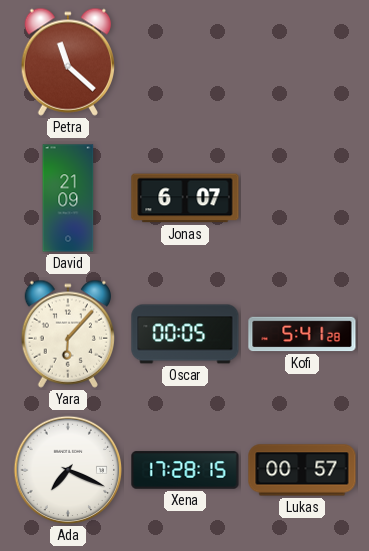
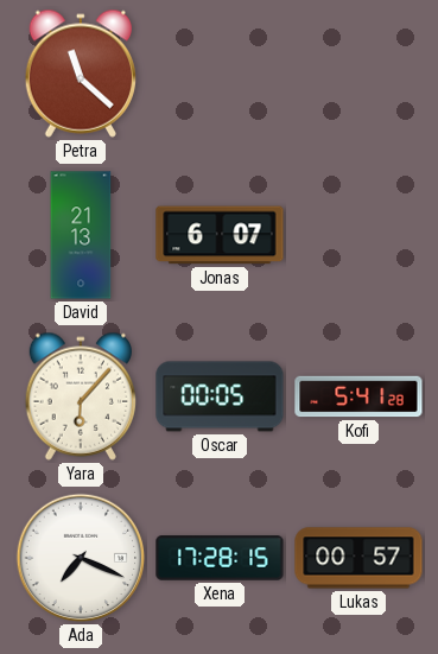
David: 21:09 -> 21:13 (81, 235)
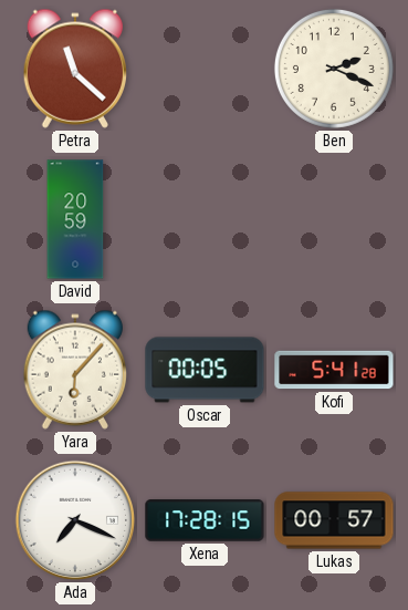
Ben: none -> 2:19 (334, 69)
David: 21:13 -> 20:59 (75, 219)
Jonas: 6:07 -> none (220, 235)
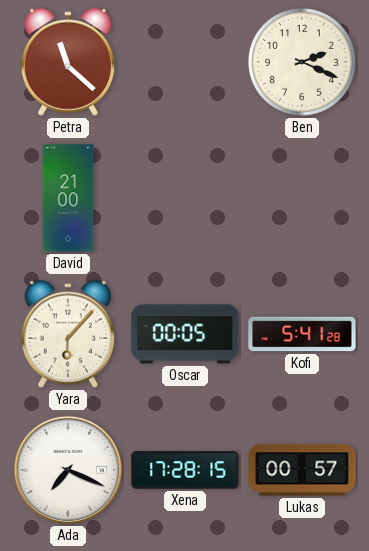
David: 20:59 -> 21:00 (68, 198)
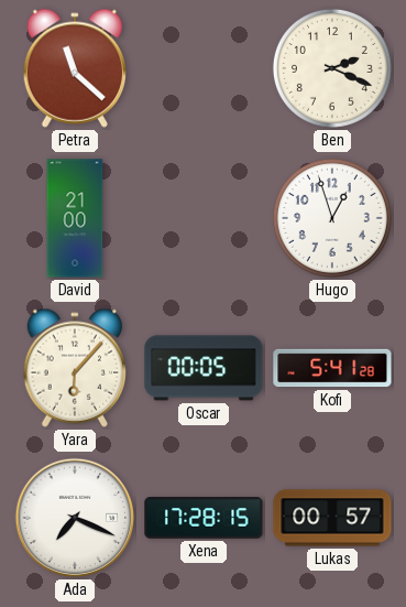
Hugo: none -> 12:57 (332, 218)
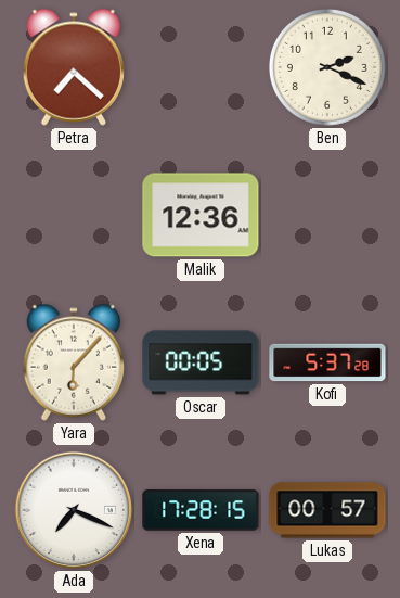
Petra: 11:22 -> 7:22 (73, 67)
David: 21:00 -> none (75, 218)
Malik: none -> 12:36 (201, 215)
Hugo: 12:57 -> none (332, 218)
Kofi: 5:41 -> 5:37 (327, 362)
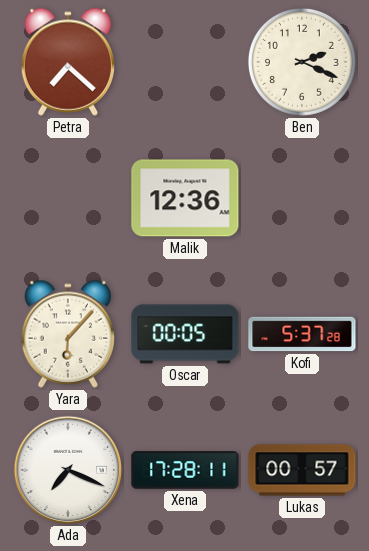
Xena: 17:28:15 -> 17:28:11 (185, 470)
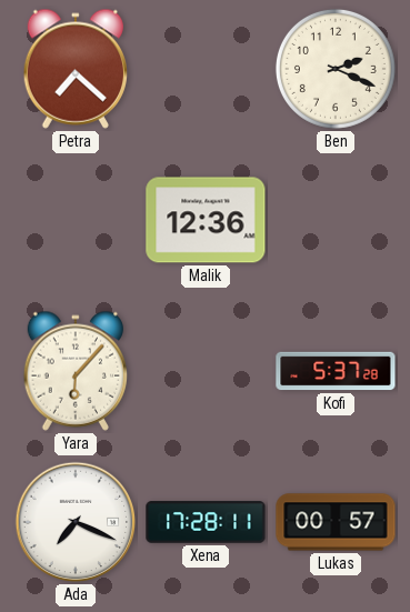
Oscar: 00:05 -> none (185, 334)
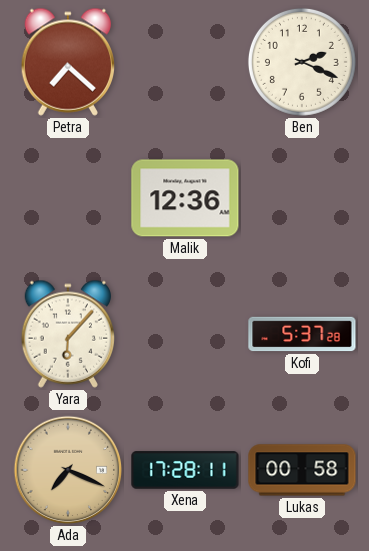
Ada dial: white -> champagne (68, 470)
Lukas: 00:57 -> 00:58 (302, 470)
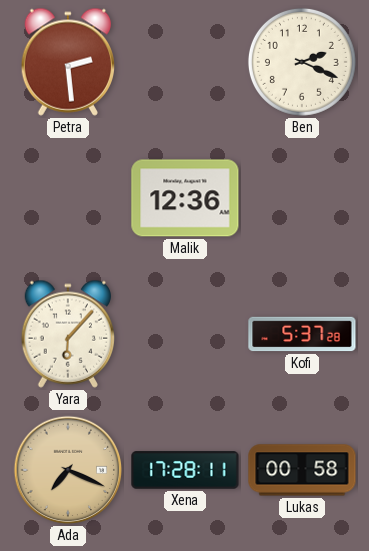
Petra: 7:22 -> 2:29 (67, 62)
